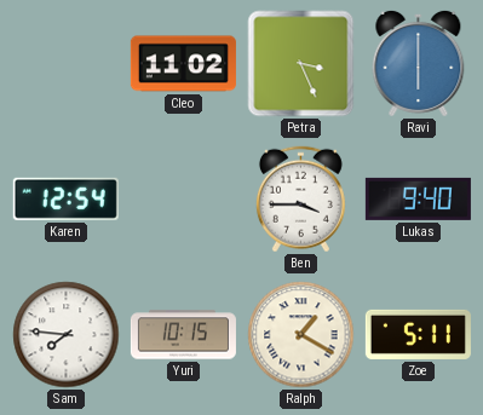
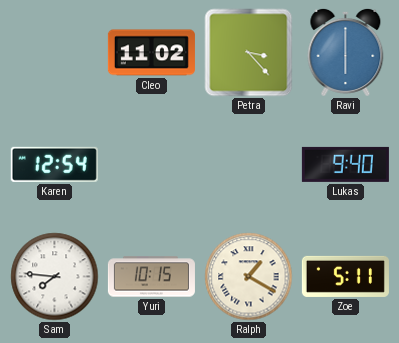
Petra: 3:26 -> 3:23 (249, 53)
Ben: 3:45 -> none (300, 200)
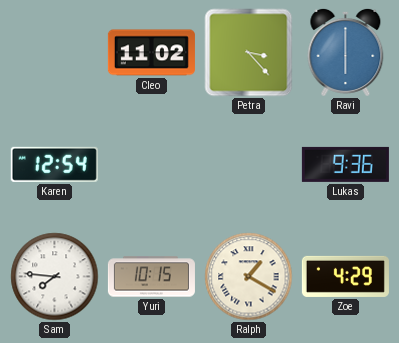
Lukas: 9:40 -> 9:36 (345, 164)
Zoe: 5:11 -> 4:29 (345, 276)
